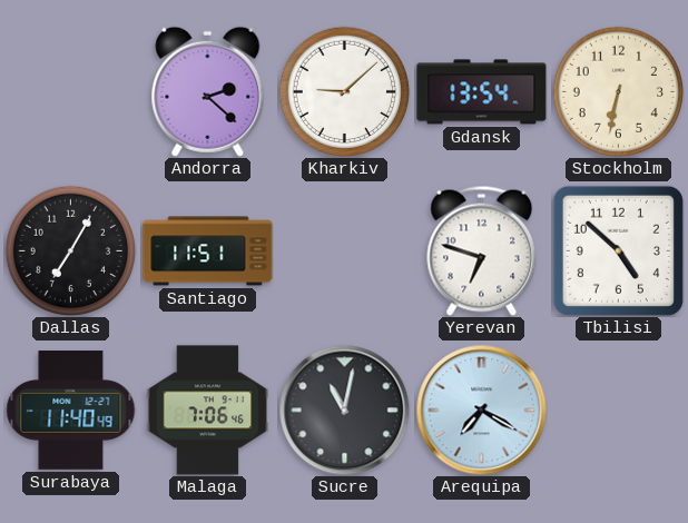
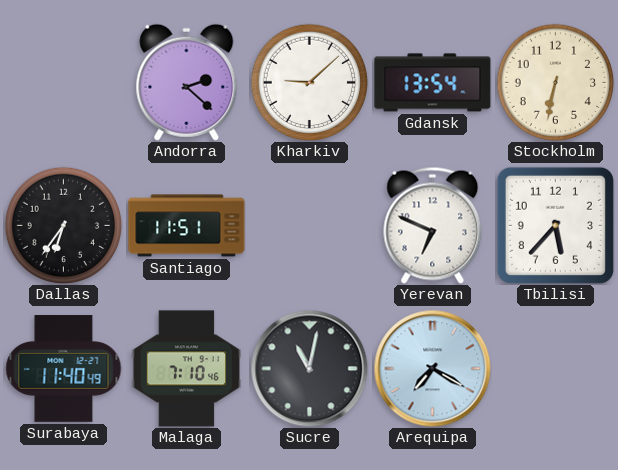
Dallas: 7:05 -> 6:36 (63, 225)
Yerevan: 6:48 -> 6:49 (433, 225)
Tbilisi: 4:52 -> 5:37 (555, 225)
Malaga: 7:06 -> 7:10 (187, 369)
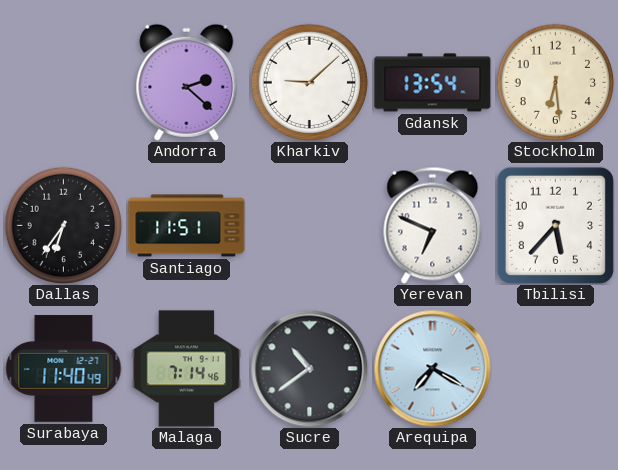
Stockholm: 6:32 -> 6:29 (555, 82)
Malaga: 7:10 -> 7:14 (187, 369)
Sucre: 11:02 -> 10:39 (309, 368)
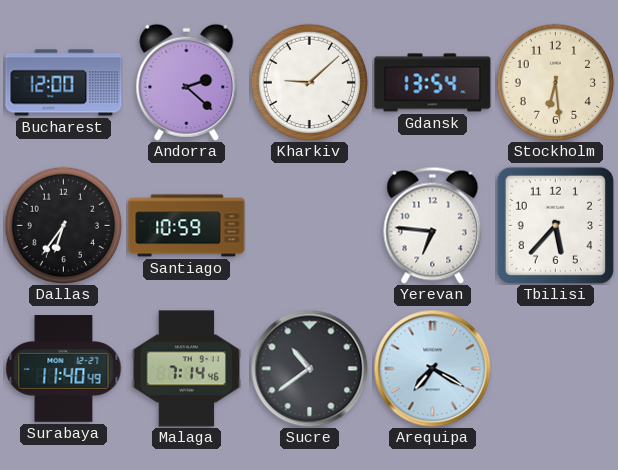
Bucharest: none -> 12:00 (64, 83)
Santiago: 11:51 -> 10:59 (187, 226)
Yerevan: 6:49 -> 6:46 (433, 225)
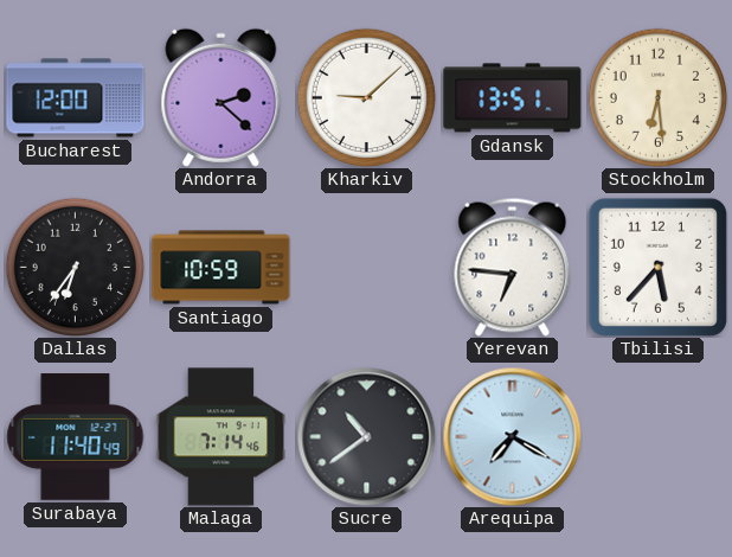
Gdansk: 13:54 -> 13:51 (513, 98)
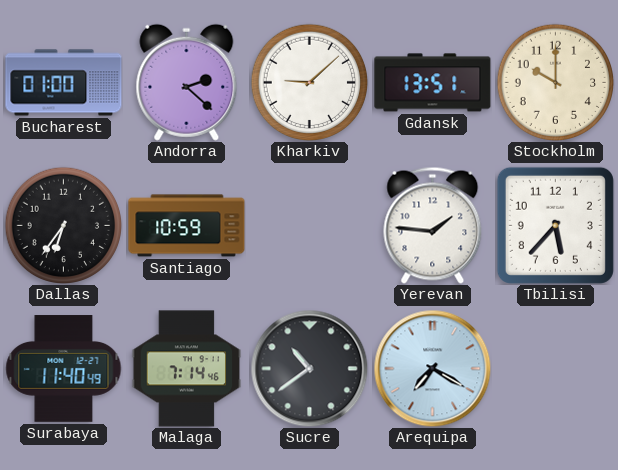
Bucharest: 12:00 -> 01:00 (64, 83)
Stockholm: 6:29 -> 10:00 (555, 82)
Yerevan: 6:46 -> 1:46 (433, 225)
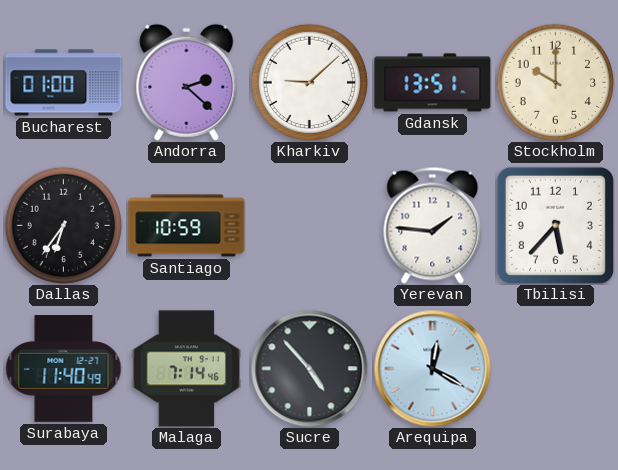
Sucre: 10:39 -> 4:53 (309, 368)
Arequipa: 7:20 -> 12:20 (432, 368)
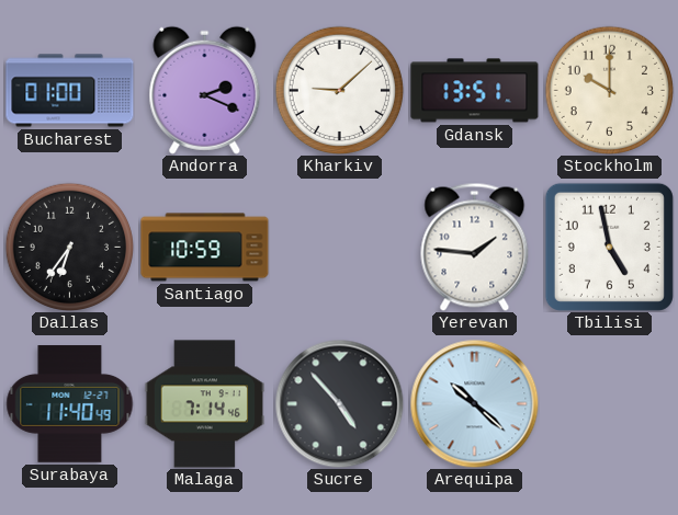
Andorra: 2:22 -> 2:19 (205, 90)
Tbilisi: 5:37 -> 4:58 (609, 247)
Arequipa: 12:20 -> 10:22 (474, 403)
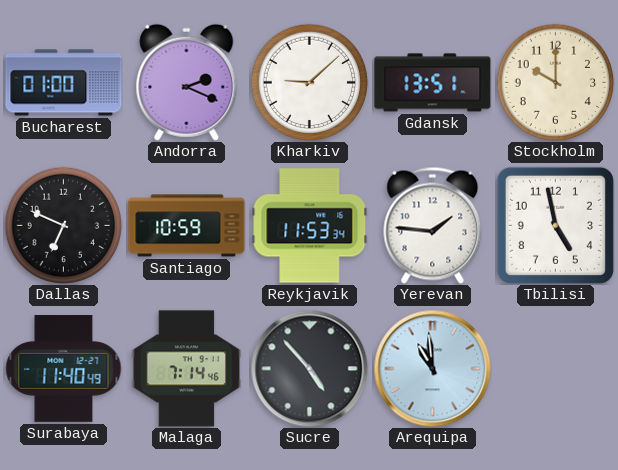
Dallas: 6:36 -> 6:49 (63, 225)
Reykjavik: none -> 11:53 (310, 226)
Arequipa: 10:22 -> 10:59 (432, 368)
